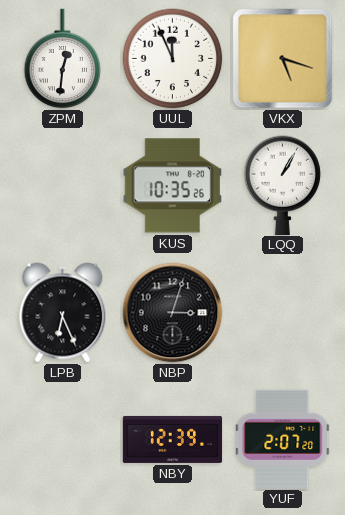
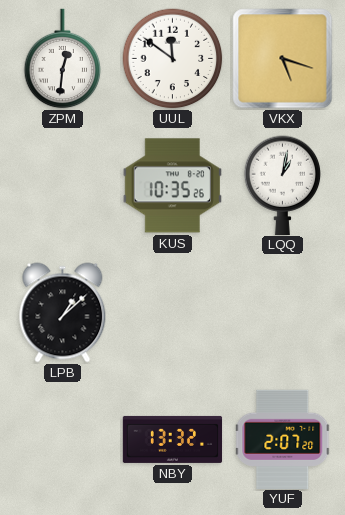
UUL: 11:56 -> 11:51 (173, 59)
LQQ: 1:05 -> 1:02 (283, 185)
LPB: 6:26 -> 1:08 (63, 313)
NBP: 3:03 -> none (173, 313)
NBY: 12:39 -> 13:32 (173, 439)
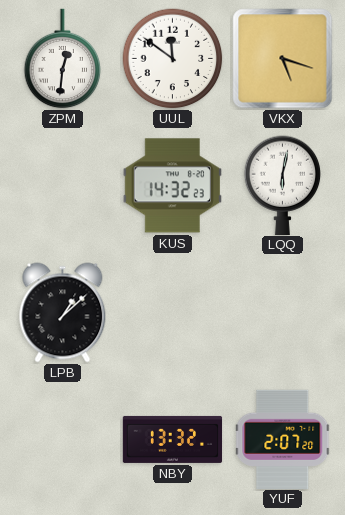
KUS: 10:35 -> 14:32 (172, 186)
LQQ: 1:02 -> 6:02 (283, 185)
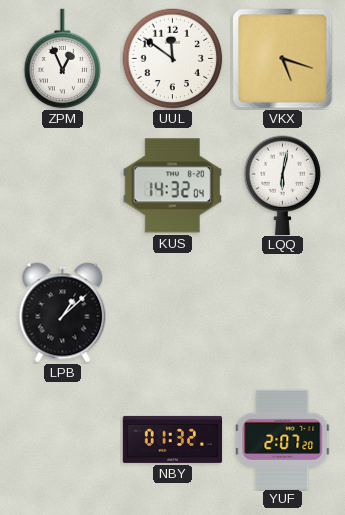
ZPM: 12:31 -> 12:56 (63, 59)
KUS: 14:32:23 -> 14:32:04 (172, 186)
NBY: 13:32 -> 01:32 (173, 439)
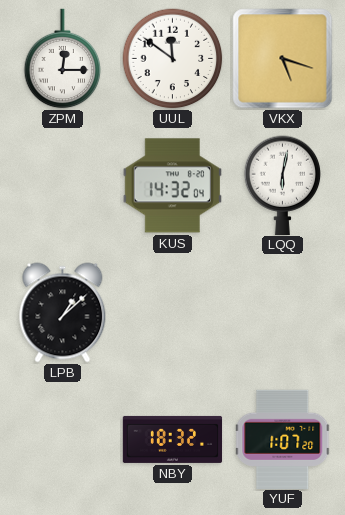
ZPM: 12:56 -> 12:15 (63, 59)
NBY: 01:32 -> 18:32 (173, 439)
YUF: 2:07 -> 1:07 (283, 439)
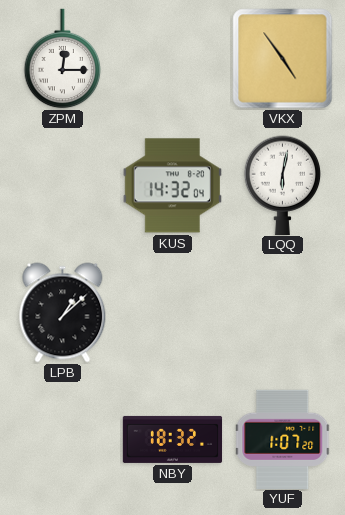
UUL: 11:51 -> none (173, 59)
VKX: 5:18 -> 4:54 (283, 59)
